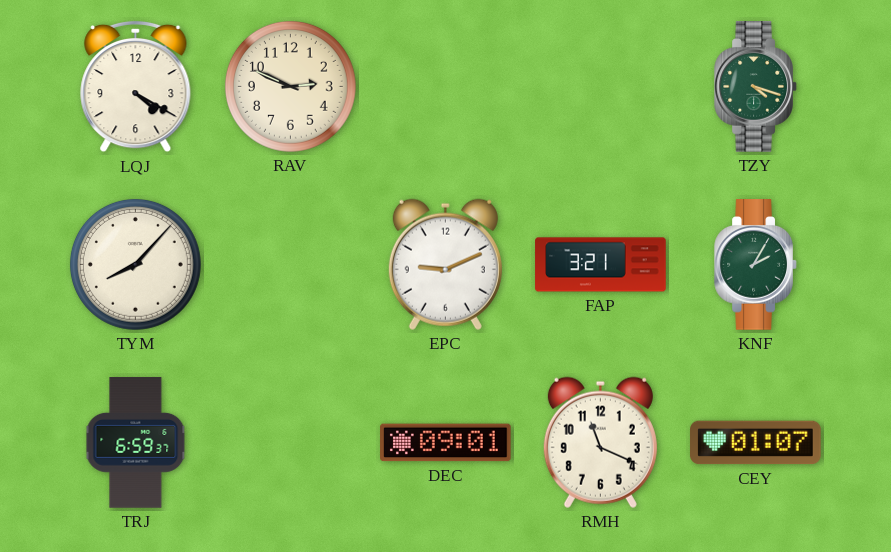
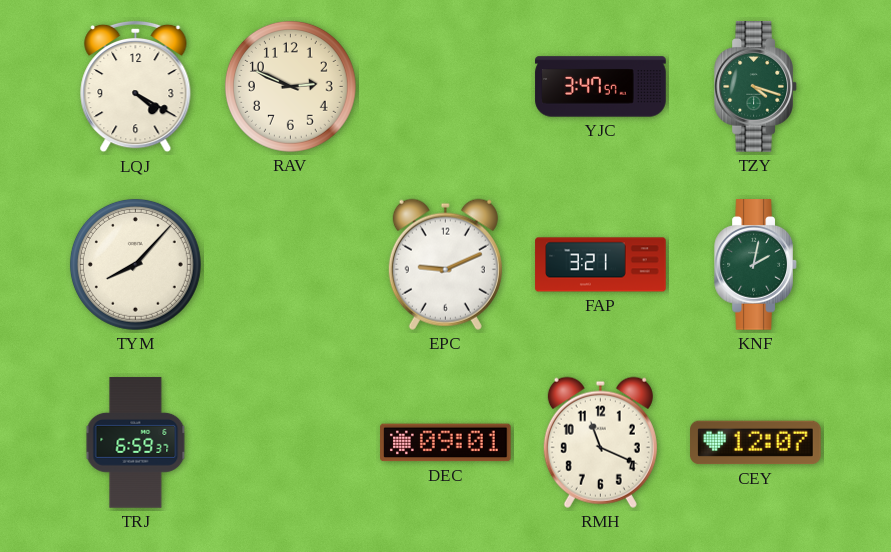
YJC: none -> 3:47 (601, 87)
KNF: 2:05 -> 2:02 (756, 265)
CEY: 01:07 -> 12:07 (756, 443)
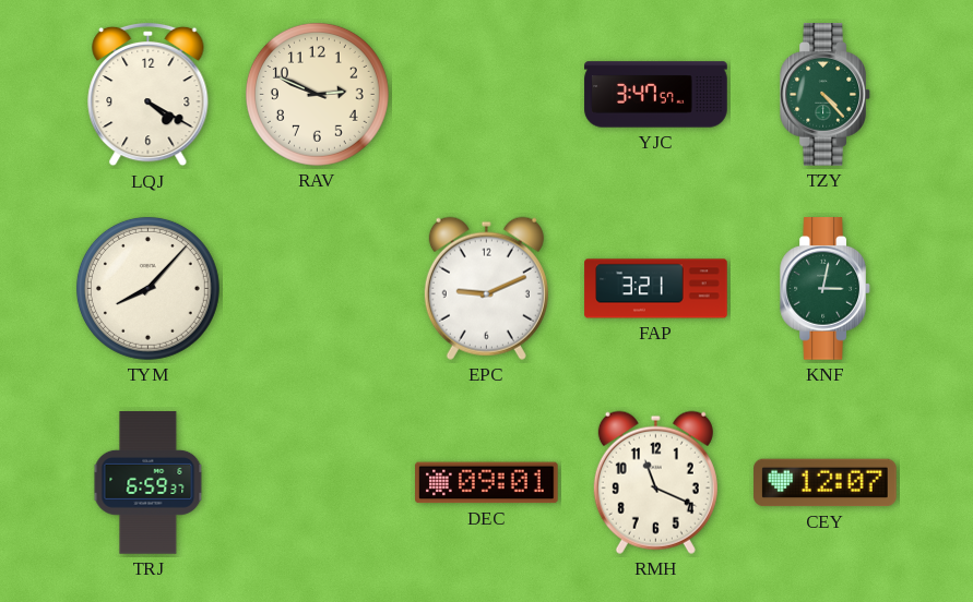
TZY: 4:18 -> 4:23 (826, 95)
KNF: 2:02 -> 3:02 (826, 289)
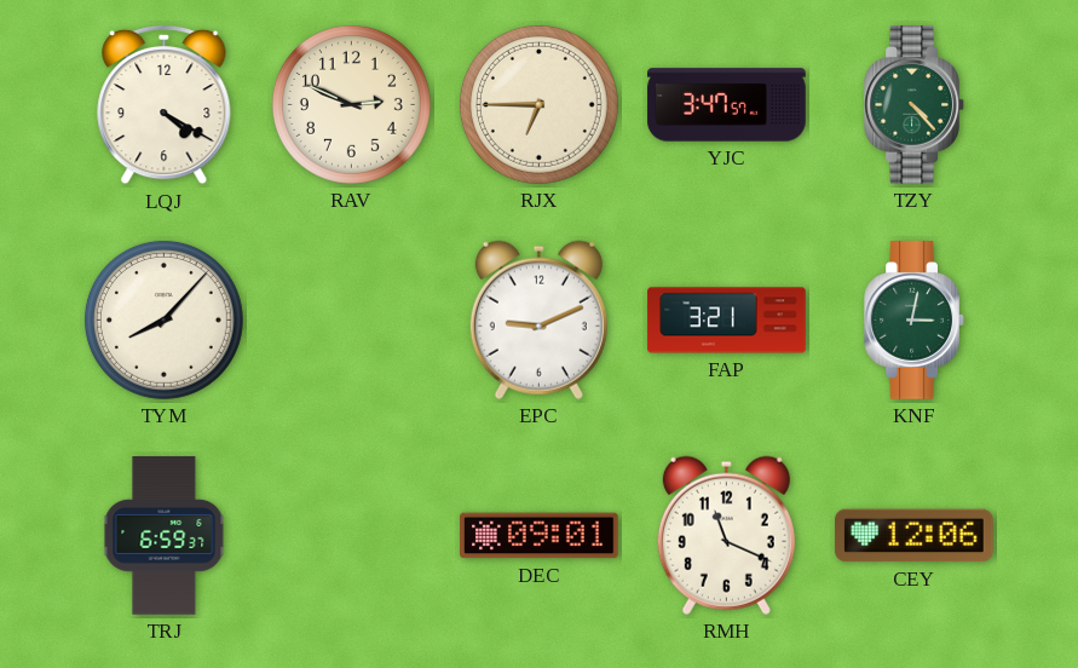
RJX: none -> 6:45 (538, 104)
CEY: 12:07 -> 12:06 (915, 536)
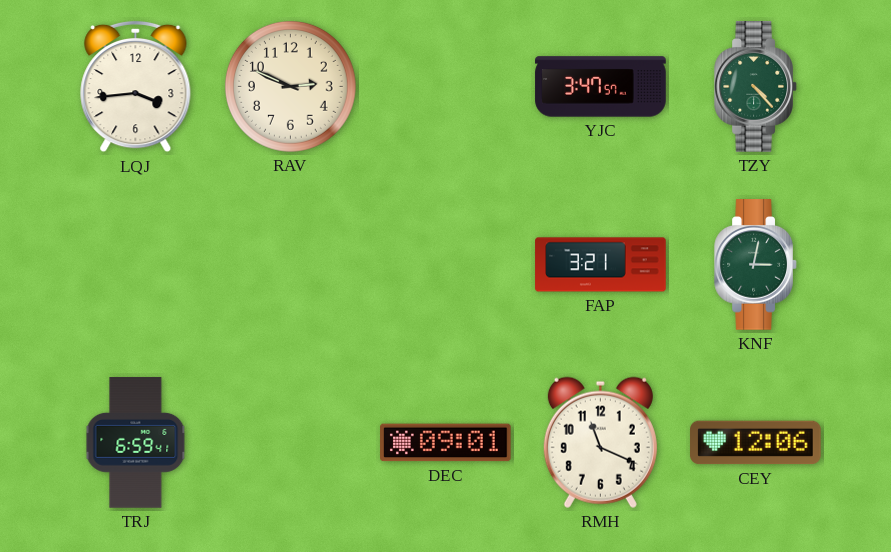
LQJ: 4:20 -> 3:44 (136, 87)
RJX: 6:45 -> none (538, 104)
TYM: 8:07 -> none (163, 319)
EPC: 9:11 -> none (538, 319)
TRJ: 6:59:37 -> 6:59:41 (136, 443)
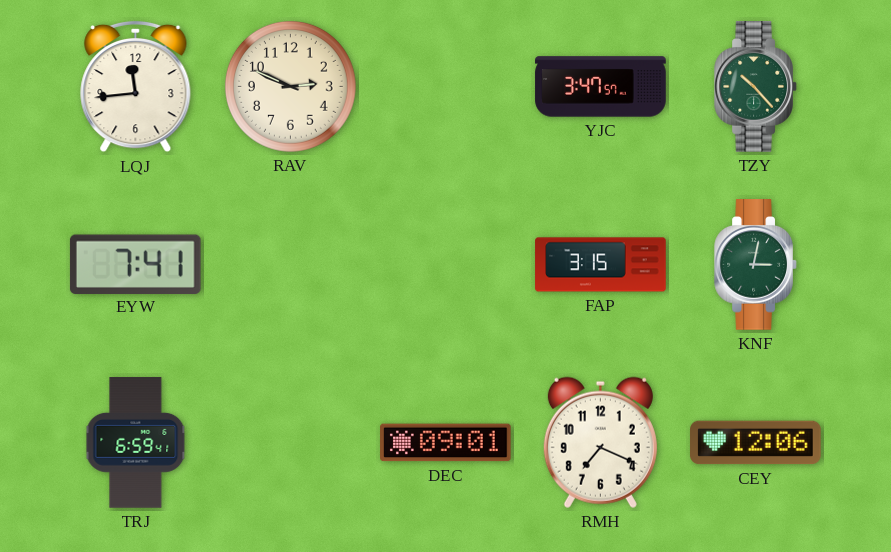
LQJ: 3:44 -> 11:44 (136, 87)
TZY: 4:23 -> 10:23 (756, 87)
EYW: none -> 7:41 (135, 264)
FAP: 3:21 -> 3:15 (601, 265)
RMH: 11:19 -> 7:19 (600, 442)
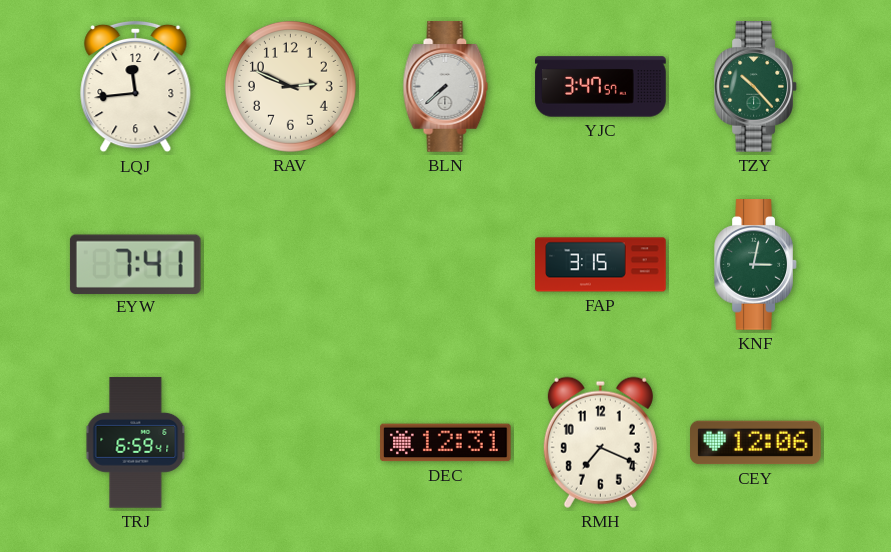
BLN: none -> 7:38 (446, 87)
DEC: 09:01 -> 12:31 (446, 443)
